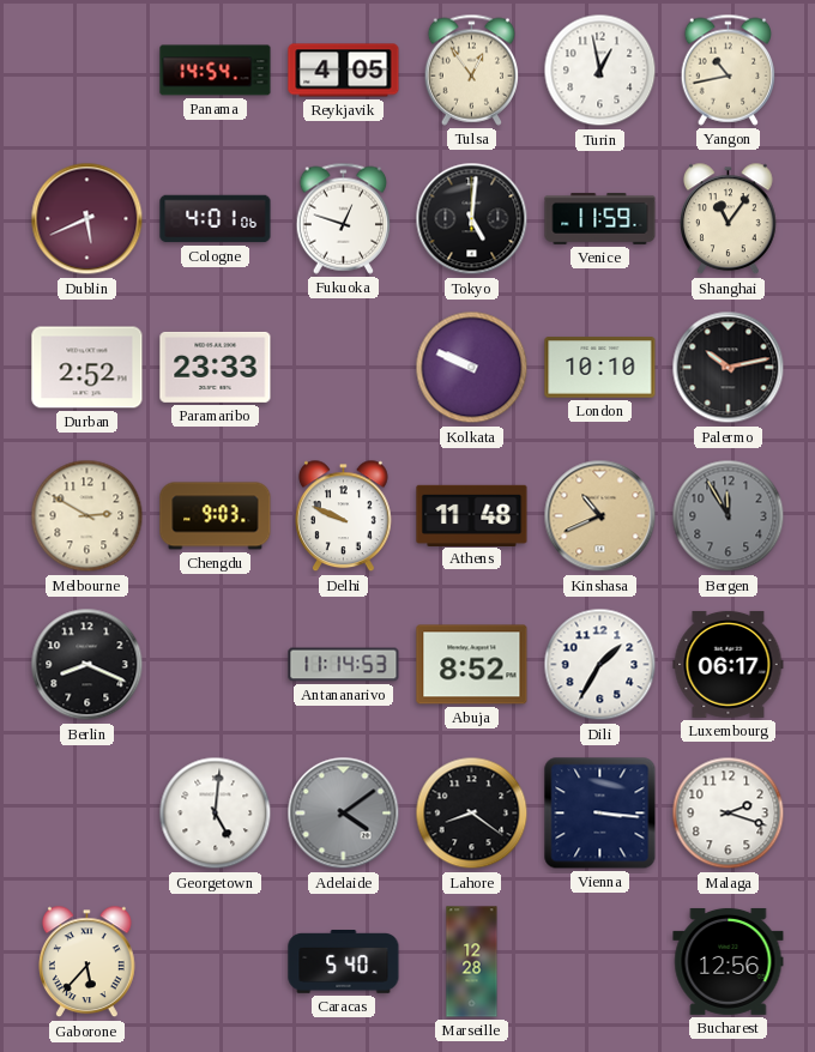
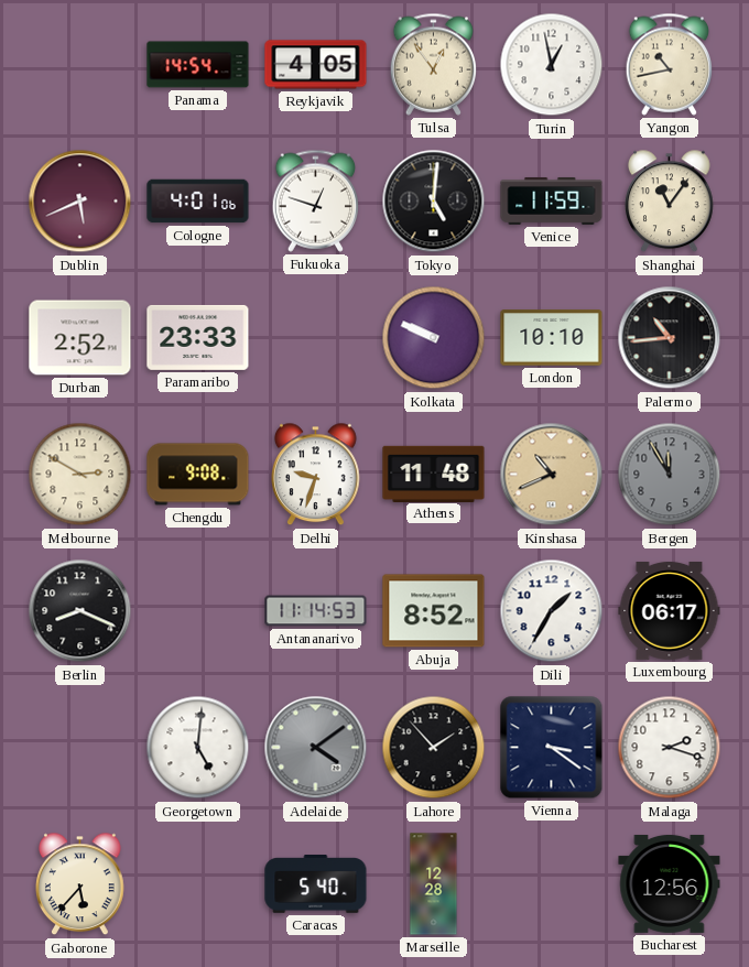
Palermo: 10:13 -> 10:44 (670, 338)
Chengdu: 9:03 -> 9:08 (198, 475)
Delhi: 9:49 -> 9:33 (316, 475)
Lahore: 8:21 -> 1:53 (434, 748)
Vienna: 3:16 -> 3:21 (552, 748)
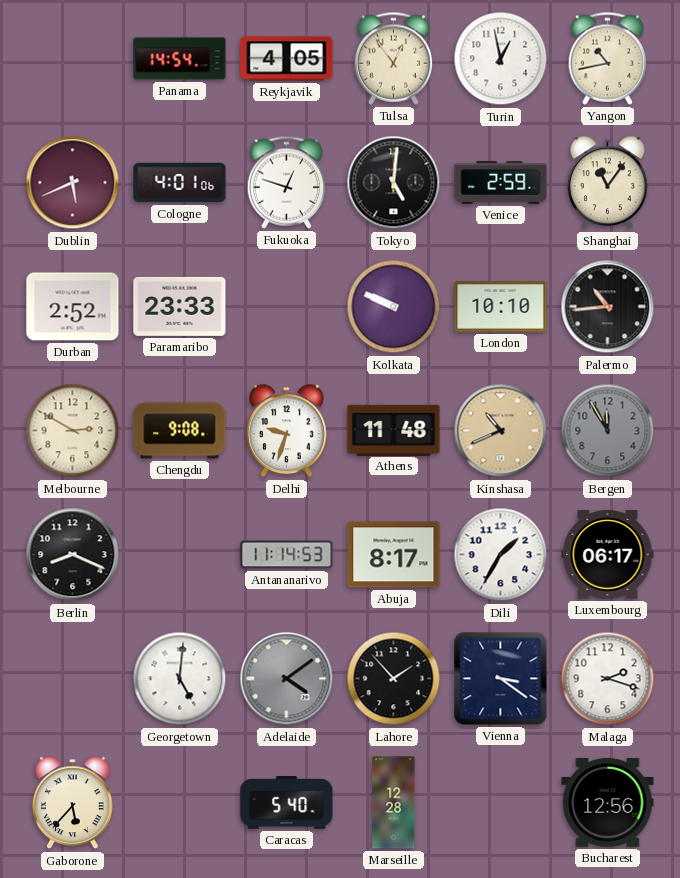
Venice: 11:59 -> 2:59 (501, 182)
Abuja: 8:52 -> 8:17 (394, 555)
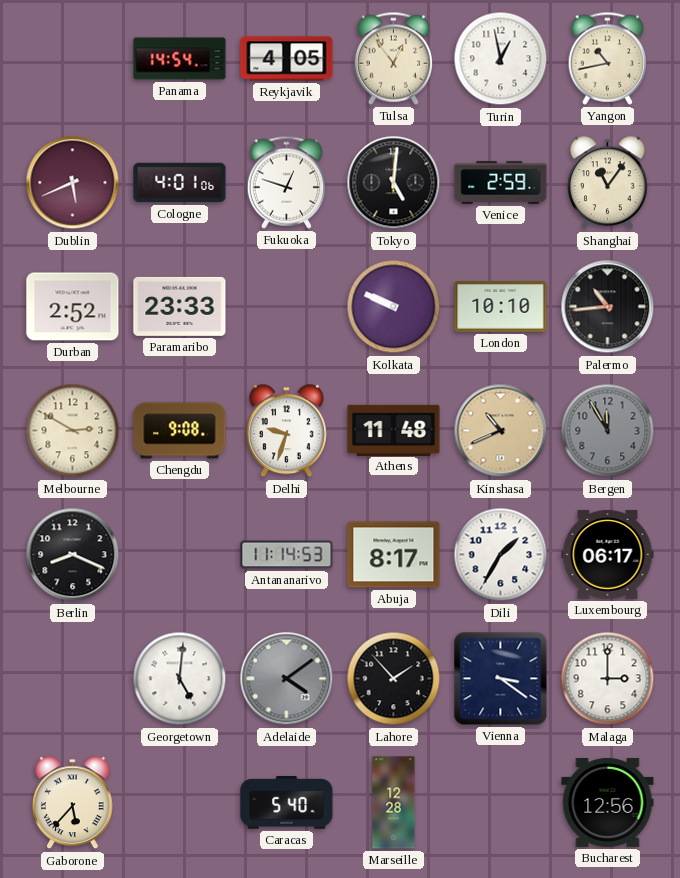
Malaga: 2:18 -> 3:00 (608, 679)
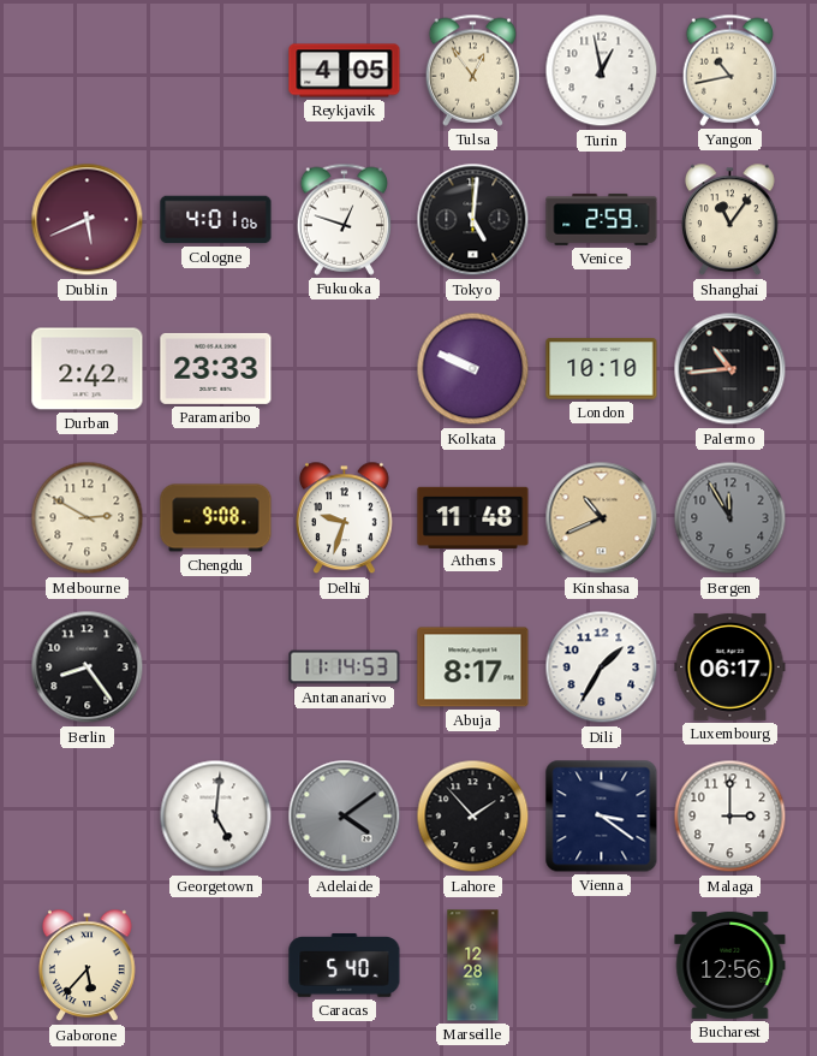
Panama: 14:54 -> none (180, 59)
Durban: 2:52 -> 2:42 (88, 369)
Berlin: 8:19 -> 8:24 (88, 668)
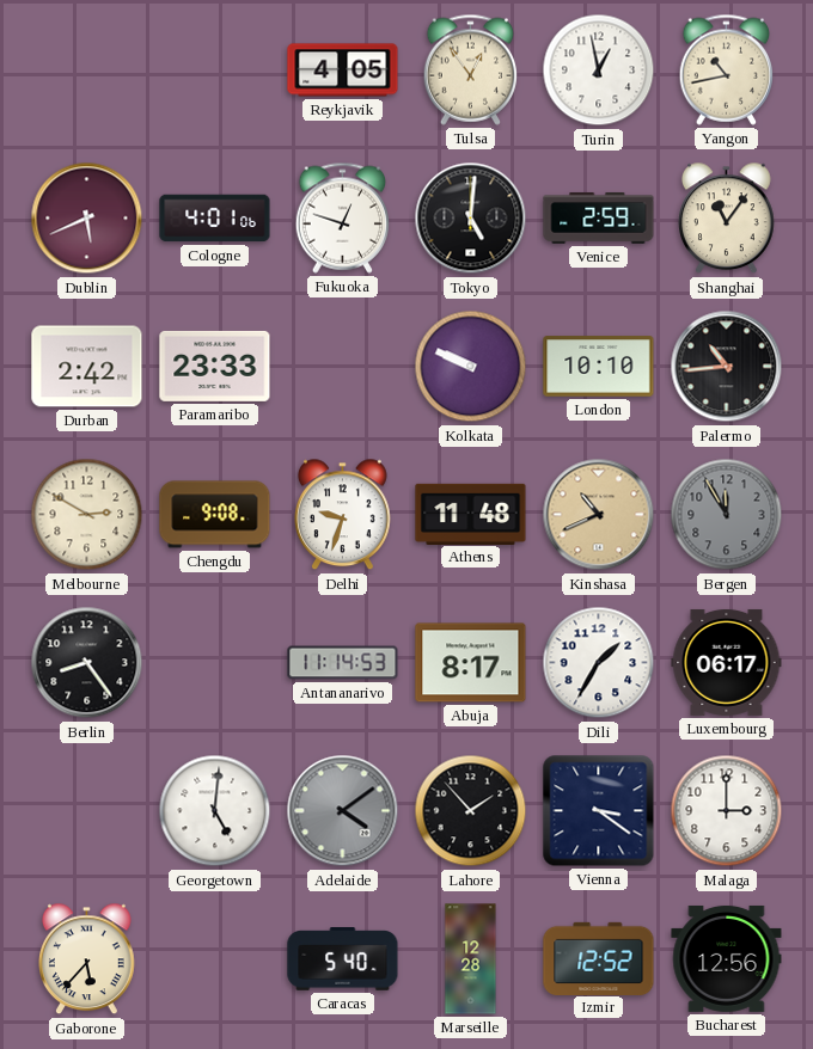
Izmir: none -> 12:52 (599, 958)
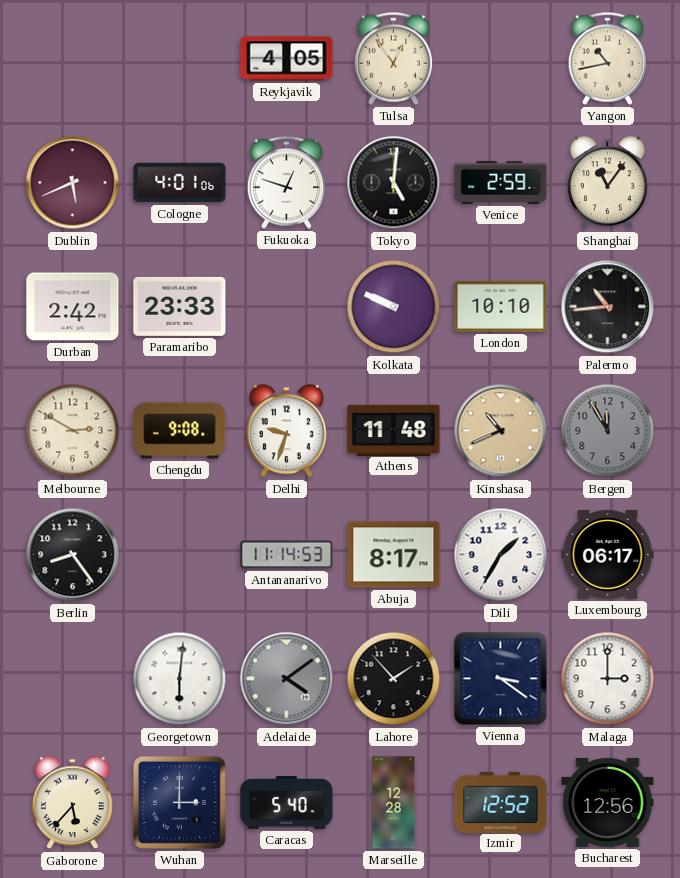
Turin: 12:58 -> none (599, 70)
Georgetown: 5:01 -> 6:01 (180, 679)
Wuhan: none -> 3:00 (179, 802)
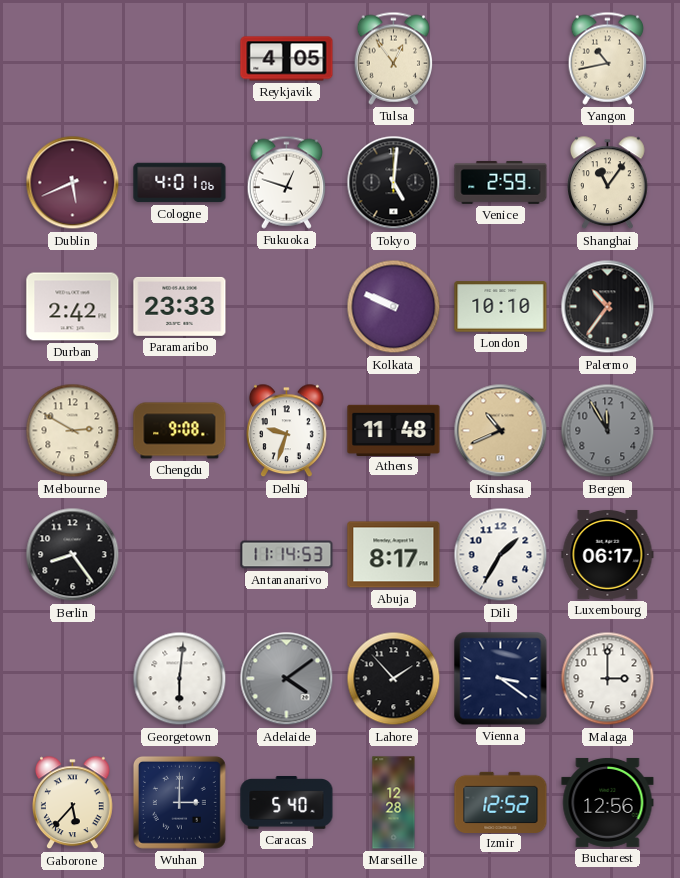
Palermo: 10:44 -> 10:36 (608, 307)
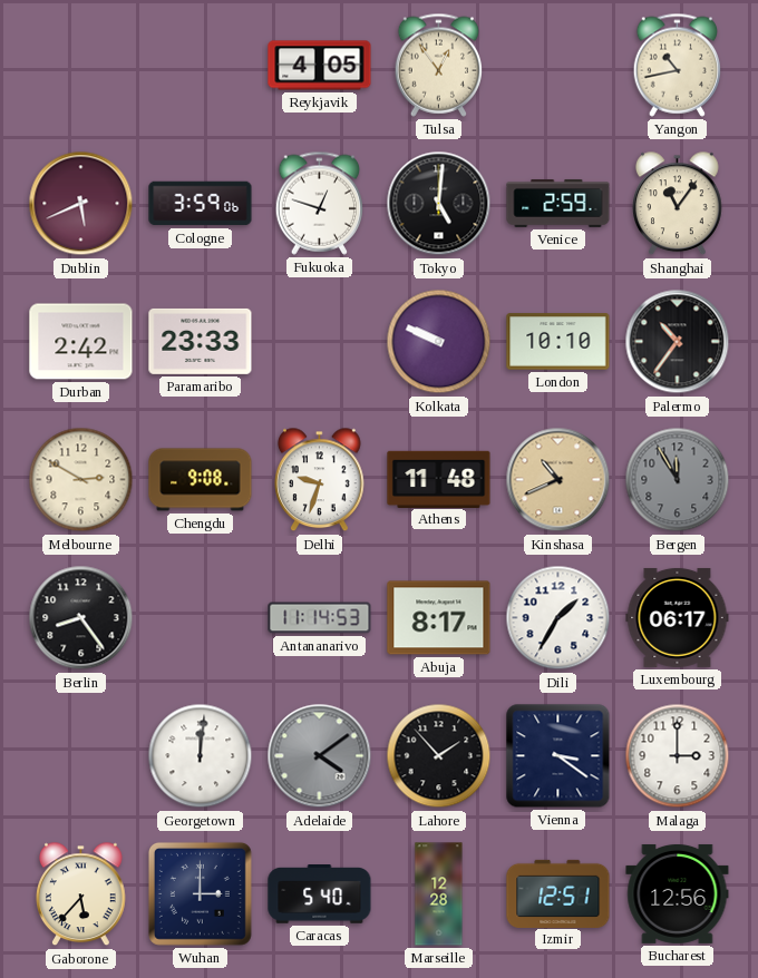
Cologne: 4:01 -> 3:59 (201, 204)
Georgetown: 6:01 -> 12:01 (201, 756)
Izmir: 12:52 -> 12:51 (558, 893)
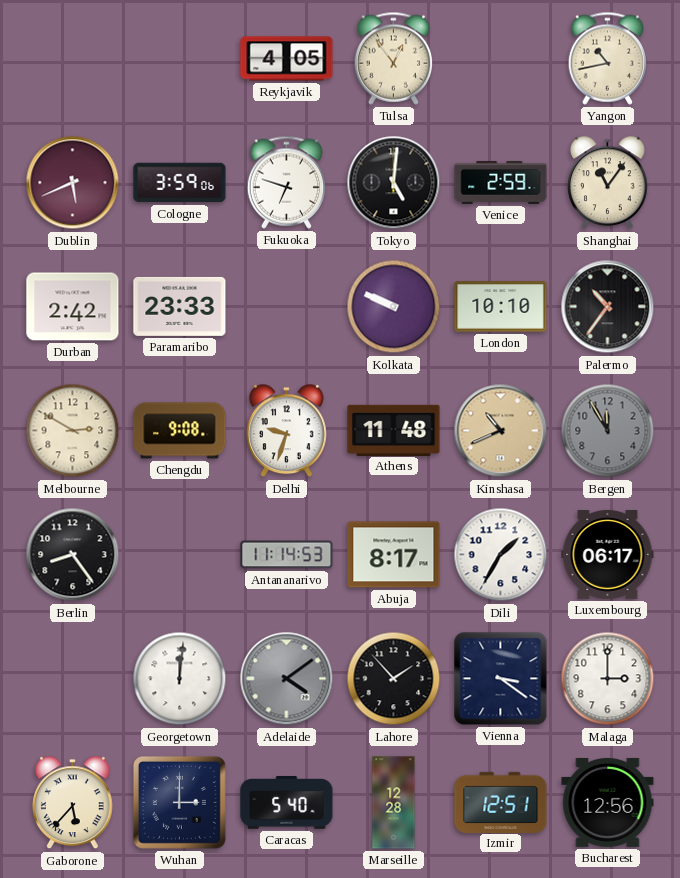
Fukuoka: 12:48 -> 6:48 (286, 182)
